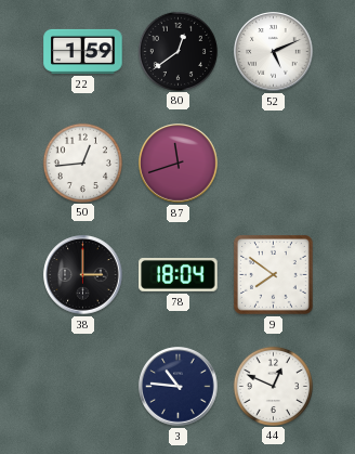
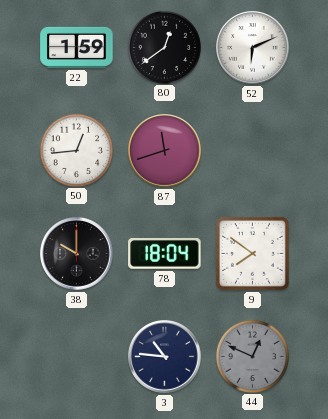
52: 5:11 -> 6:11 (253, 48)
38: 3:00 -> 10:00 (77, 254)
44 dial: white -> grey (252, 356)
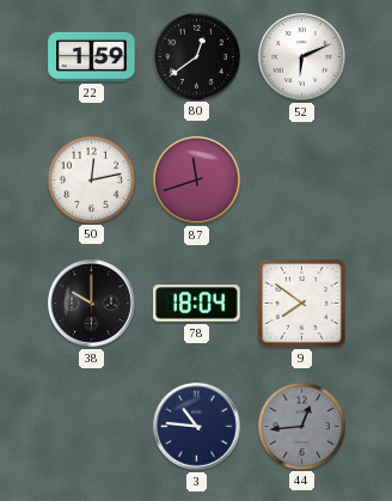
50: 12:44 -> 12:13 (91, 179)
44: 12:49 -> 12:44 (301, 426)
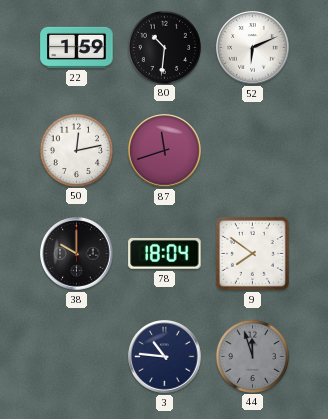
80: 12:39 -> 10:31 (164, 47)
44: 12:44 -> 11:57 (252, 356)
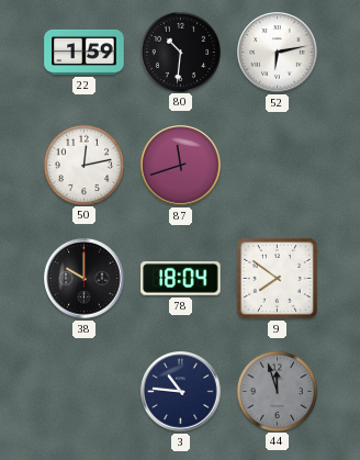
52: 6:11 -> 6:13 (278, 53)
